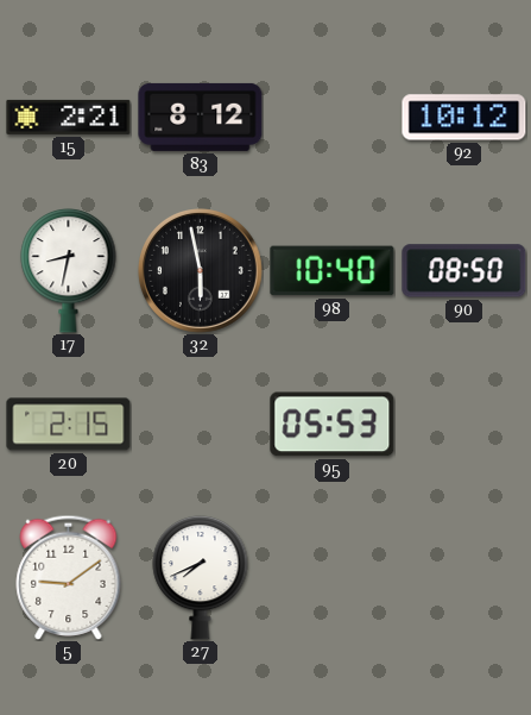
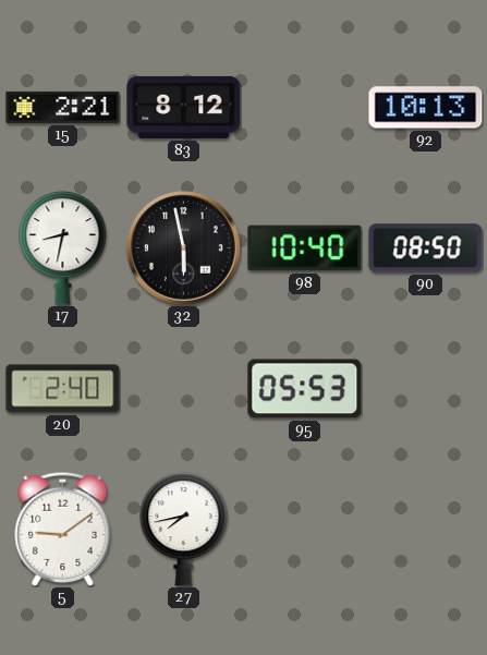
92: 10:12 -> 10:13 (426, 108)
20: 2:15 -> 2:40 (63, 389)
27: 7:41 -> 7:43 (184, 529)
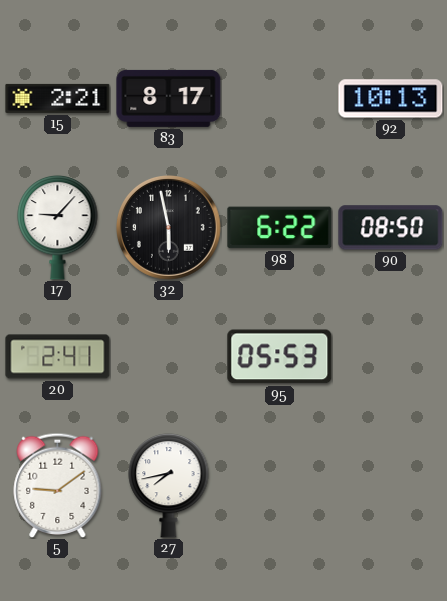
83: 8:12 -> 8:17 (169, 98)
17: 8:32 -> 9:07 (58, 227)
98: 10:40 -> 6:22 (280, 228)
20: 2:40 -> 2:41 (58, 357)
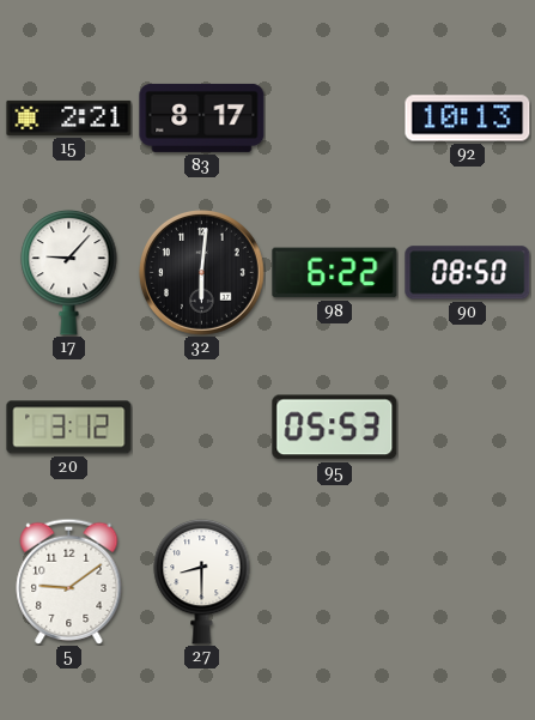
32: 5:58 -> 6:01 (202, 273)
20: 2:41 -> 3:12 (69, 428)
27: 7:43 -> 8:30 (202, 581)
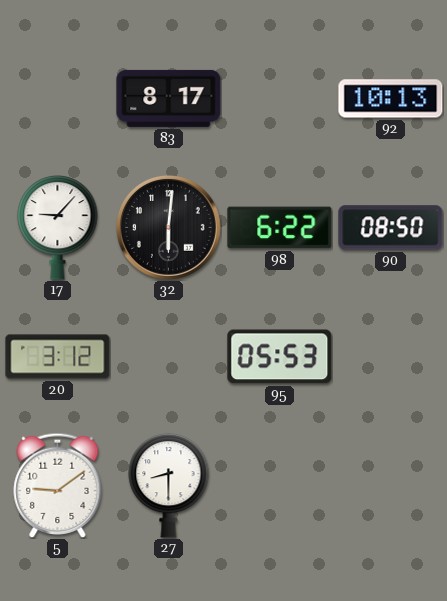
15: 2:21 -> none (69, 117)
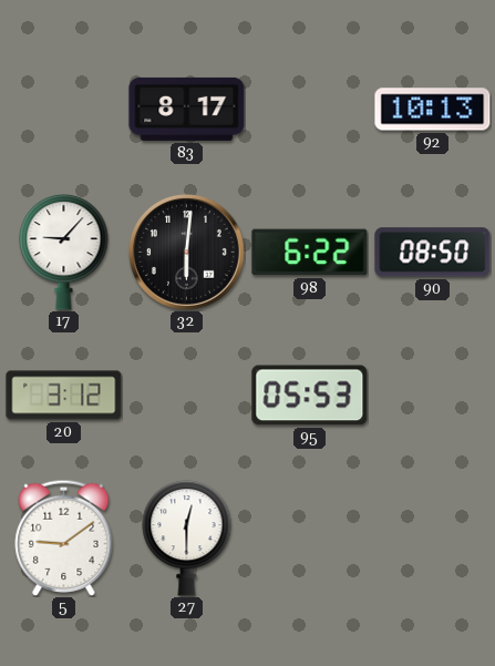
27: 8:30 -> 12:30 (187, 537)
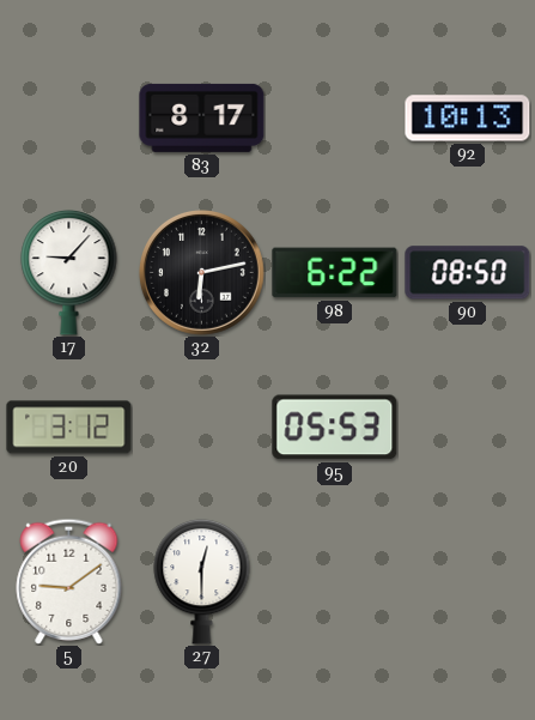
32: 6:01 -> 6:13 (202, 273)
